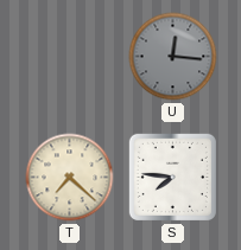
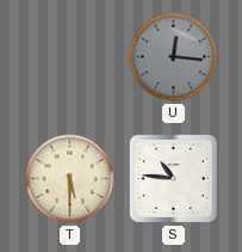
T: 7:22 -> 5:30 (70, 179)
S: 7:46 -> 10:46 (173, 178)
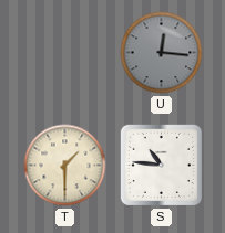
T: 5:30 -> 1:30 (65, 166)
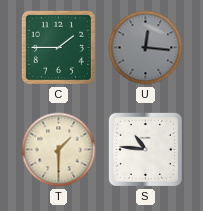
C: none -> 1:45 (58, 47)
